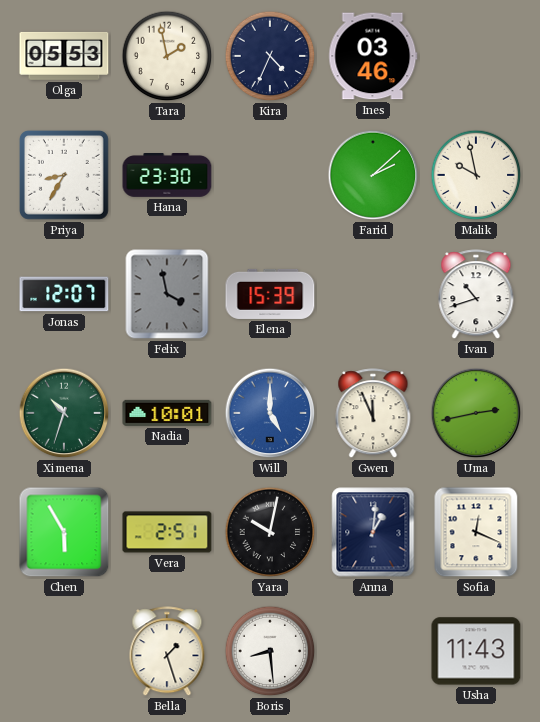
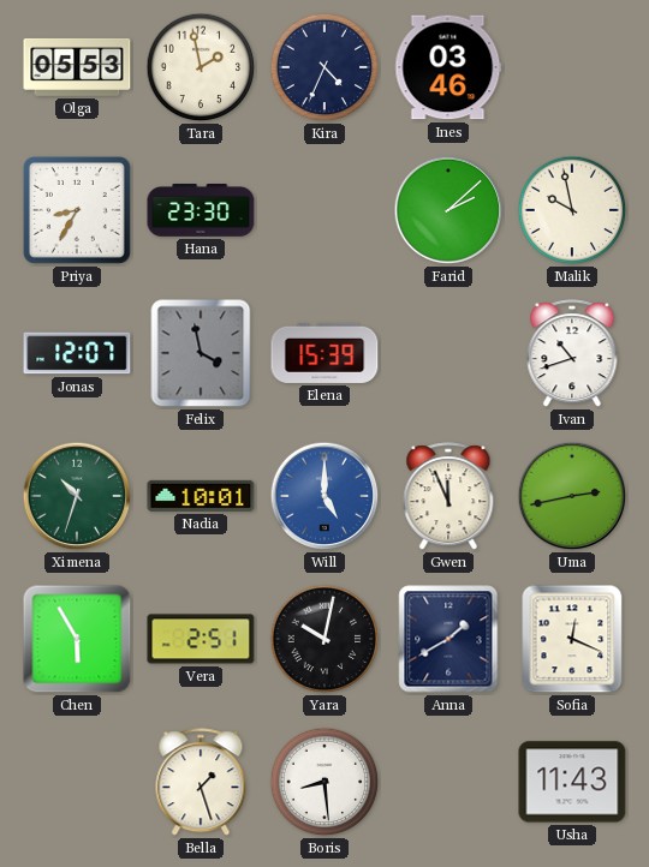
Anna: 1:01 -> 1:40 (448, 639)
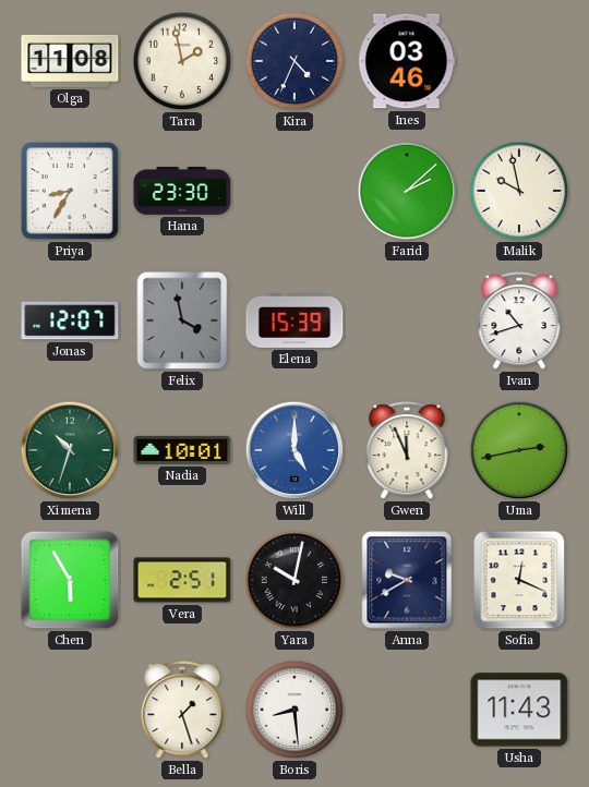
Olga: 05:53 -> 11:08 (70, 61)
Anna: 1:40 -> 9:40 (407, 580)
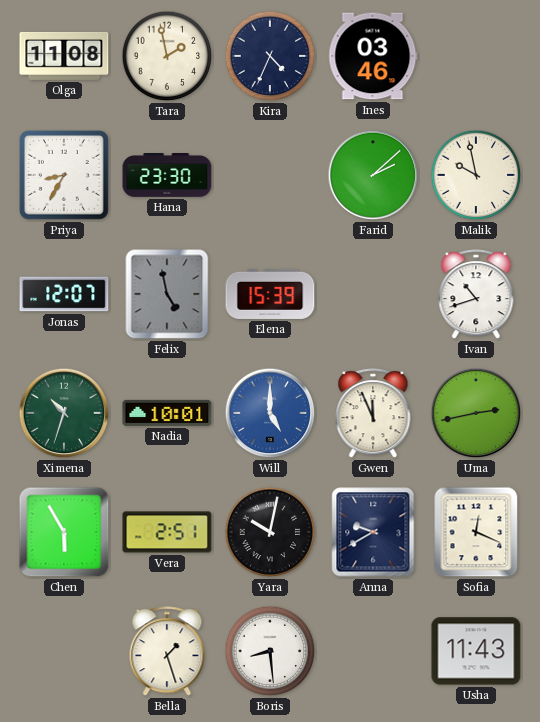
Felix: 3:58 -> 4:58 (167, 294)
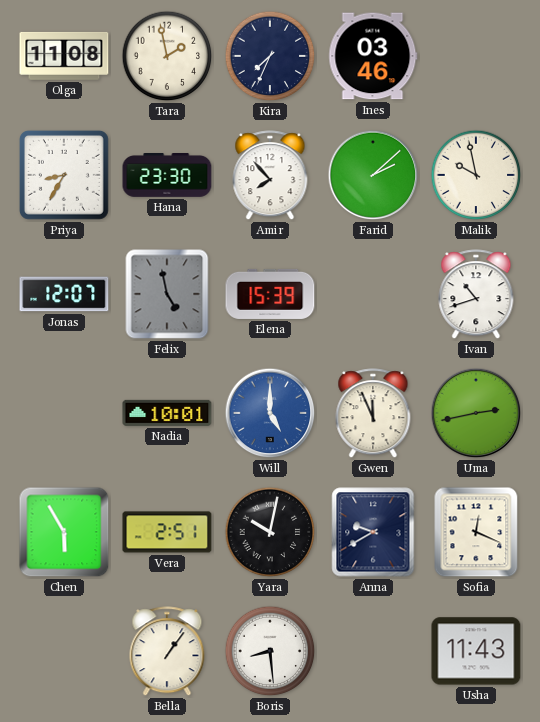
Kira: 4:34 -> 7:34 (270, 56)
Amir: none -> 7:53 (270, 176)
Ximena: 10:33 -> none (64, 413)
Bella: 1:27 -> 1:06 (167, 652)
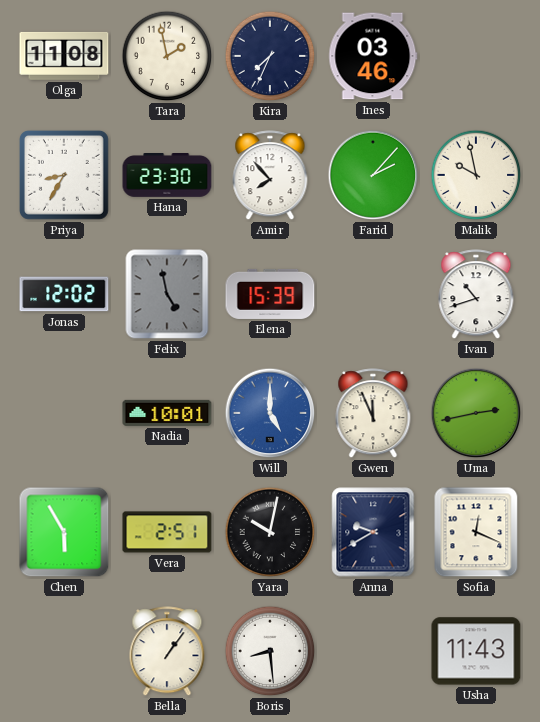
Farid: 2:08 -> 2:07 (373, 175)
Jonas: 12:07 -> 12:02 (64, 294)
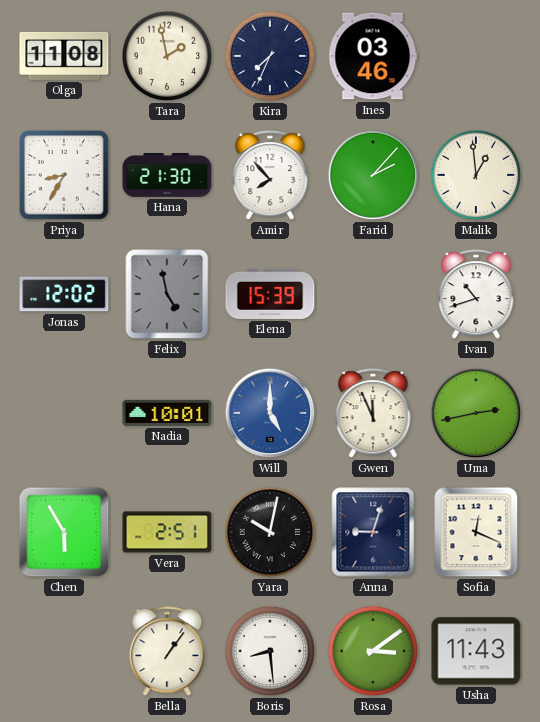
Hana: 23:30 -> 21:30 (167, 176)
Malik: 9:58 -> 12:59 (476, 175)
Anna: 9:40 -> 9:03 (373, 532)
Rosa: none -> 3:09 (373, 651)
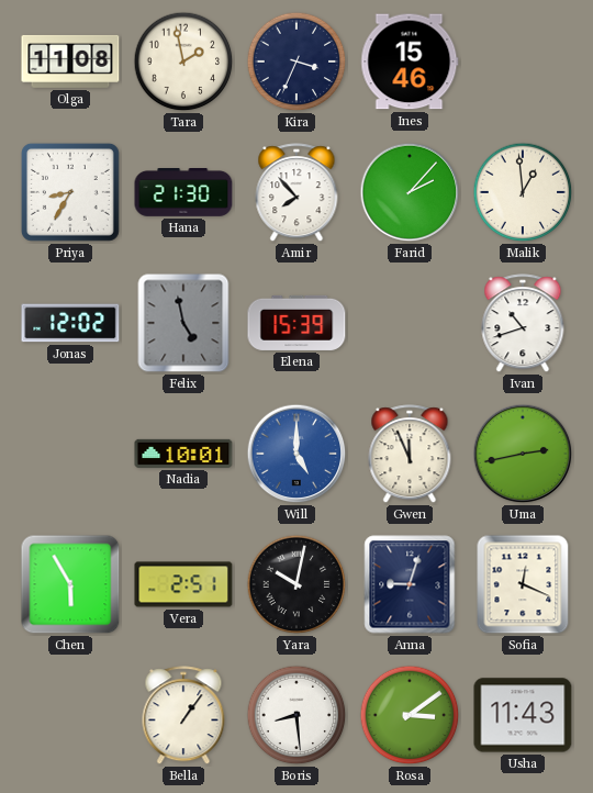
Kira: 7:34 -> 3:34 (296, 62)
Ines: 03:46 -> 15:46 (410, 62)
